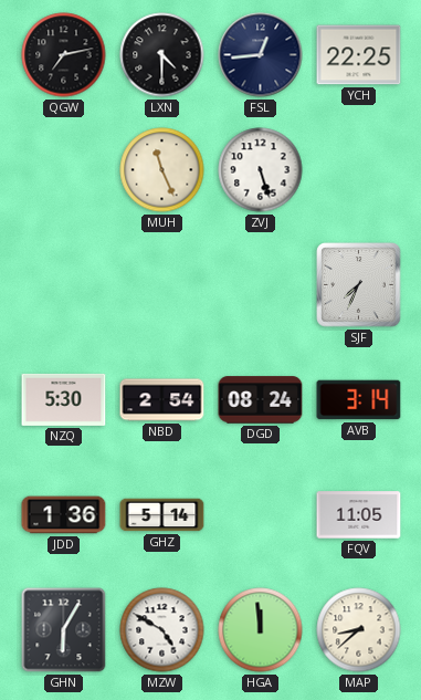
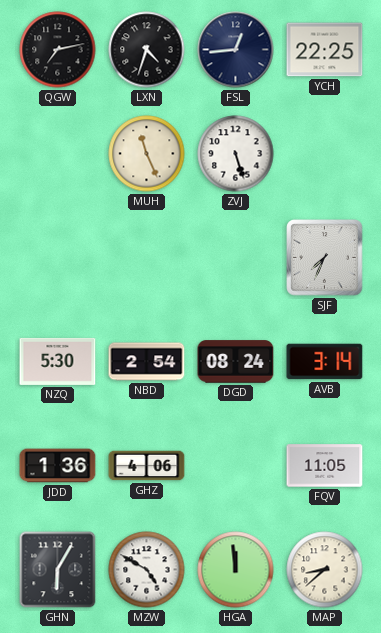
LXN: 4:30 -> 4:33 (147, 50)
GHZ: 5:14 -> 4:06 (147, 466)
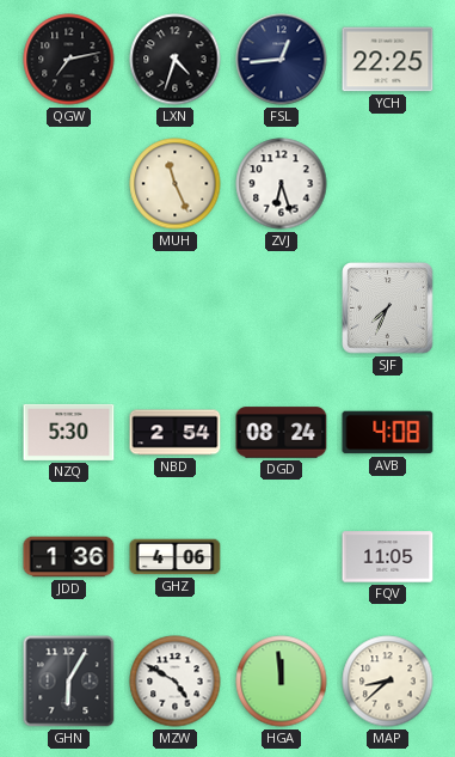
ZVJ: 5:27 -> 6:27 (282, 184)
AVB: 3:14 -> 4:08 (388, 433)
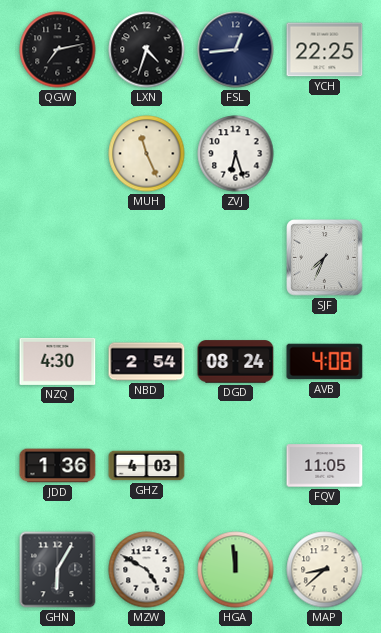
NZQ: 5:30 -> 4:30 (58, 361)
GHZ: 4:06 -> 4:03 (147, 466)
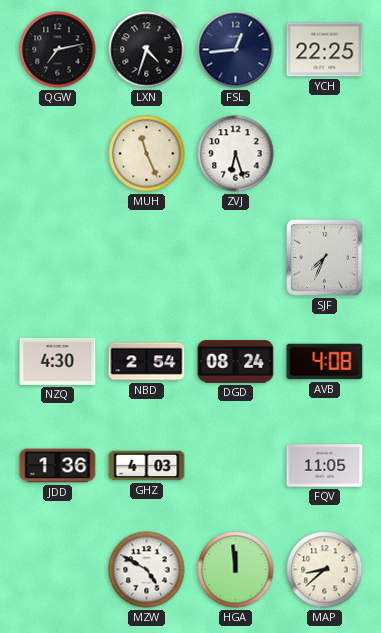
GHN: 6:05 -> none (58, 570)
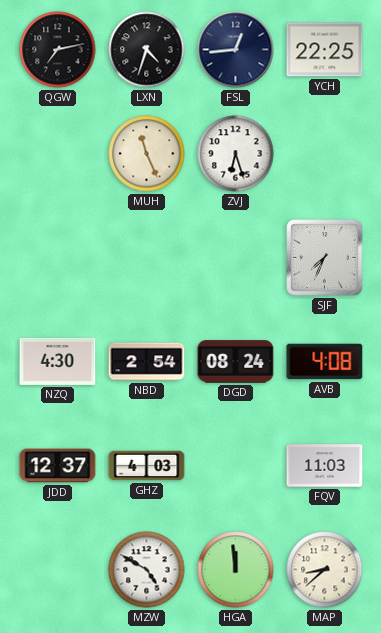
JDD: 1:36 -> 12:37 (58, 466)
FQV: 11:05 -> 11:03 (325, 466)
